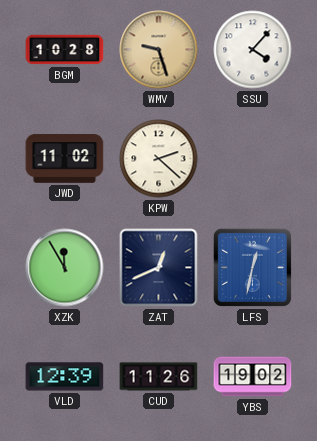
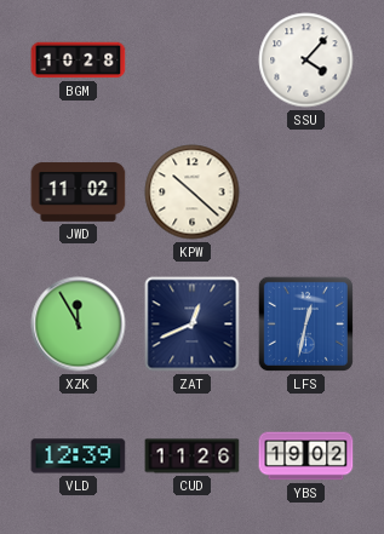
WMV: 9:27 -> none (159, 50)
KPW: 2:22 -> 10:22 (193, 193)
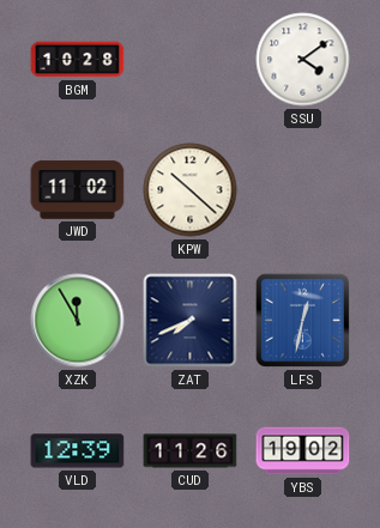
SSU: 4:07 -> 4:09 (303, 60)
ZAT: 12:41 -> 7:41 (191, 321)
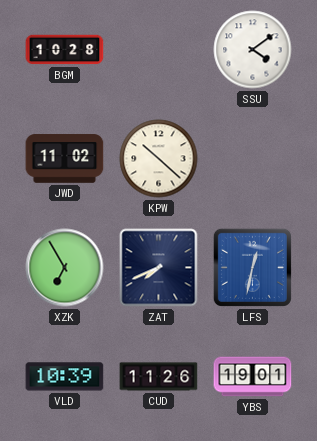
XZK: 11:55 -> 6:55 (65, 268)
VLD: 12:39 -> 10:39 (65, 377)
YBS: 19:02 -> 19:01 (253, 377)
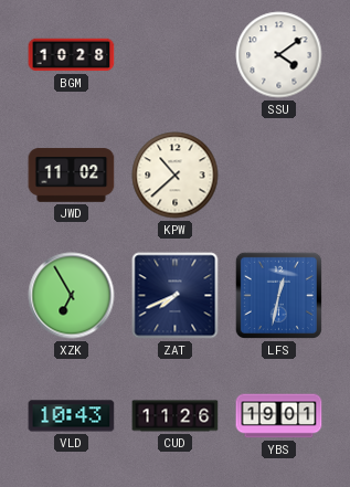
KPW: 10:22 -> 10:38 (176, 176)
VLD: 10:39 -> 10:43 (72, 416)
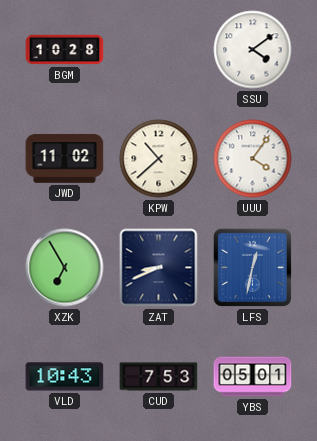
UUU: none -> 4:06 (253, 159)
ZAT: 7:41 -> 8:41 (159, 268)
CUD: 11:26 -> 7:53 (159, 377)
YBS: 19:01 -> 05:01 (253, 377)
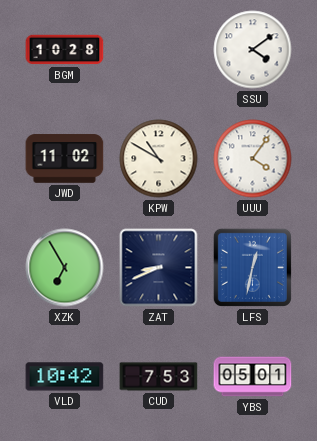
KPW: 10:38 -> 10:50 (159, 159)
VLD: 10:43 -> 10:42 (65, 377)
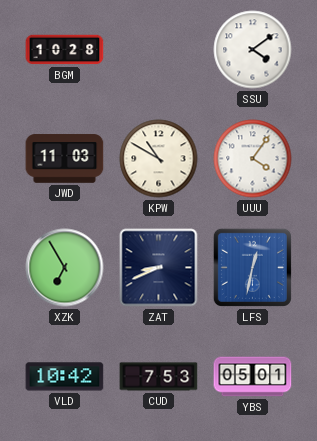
JWD: 11:02 -> 11:03 (65, 159)
